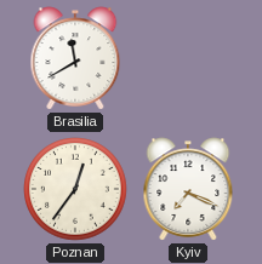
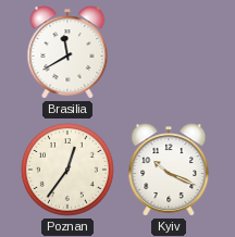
Kyiv: 7:19 -> 10:19 (169, 170)
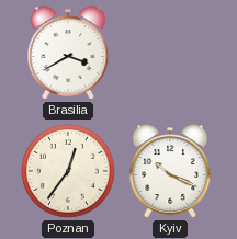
Brasilia: 11:40 -> 3:40 (68, 53)
